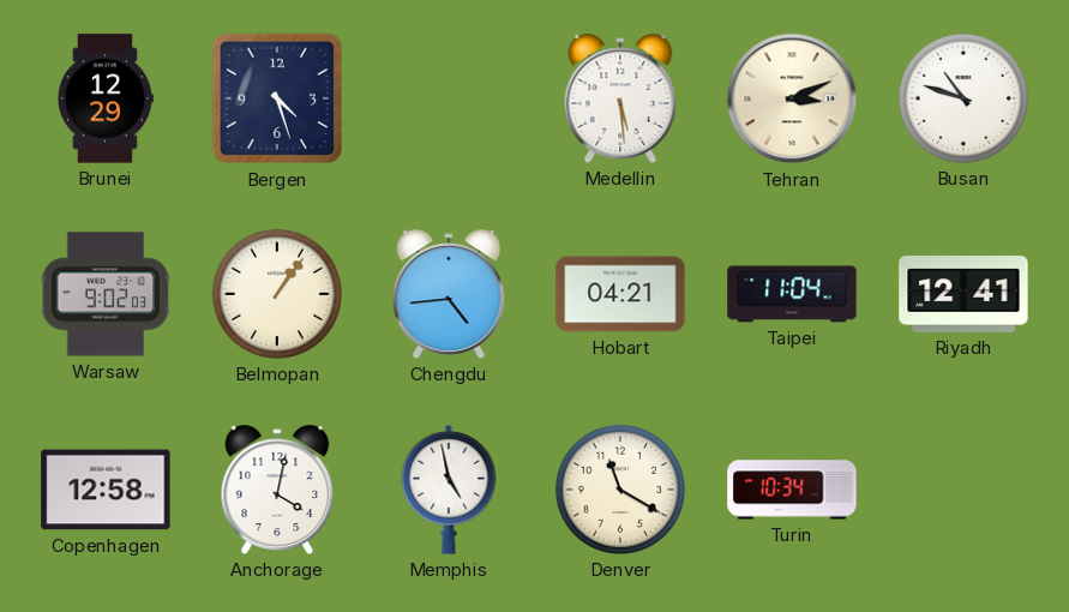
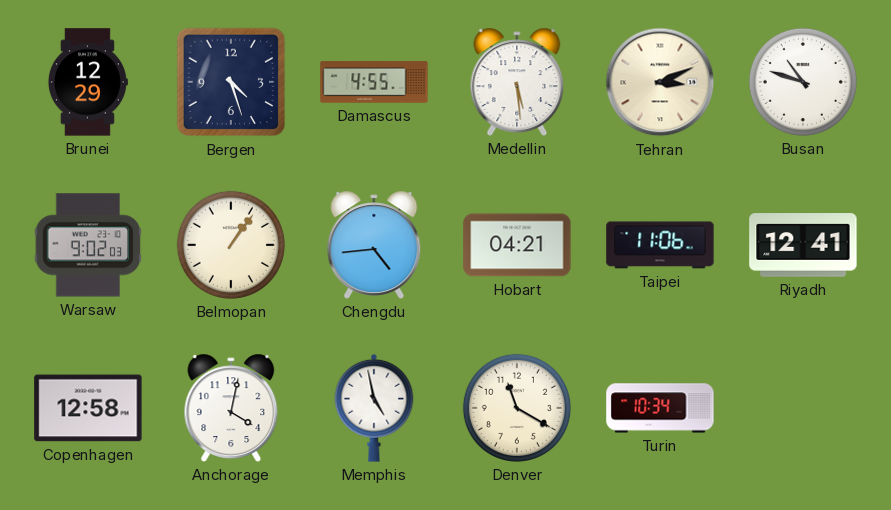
Damascus: none -> 4:55 (374, 82)
Taipei: 11:04 -> 11:06 (660, 245)
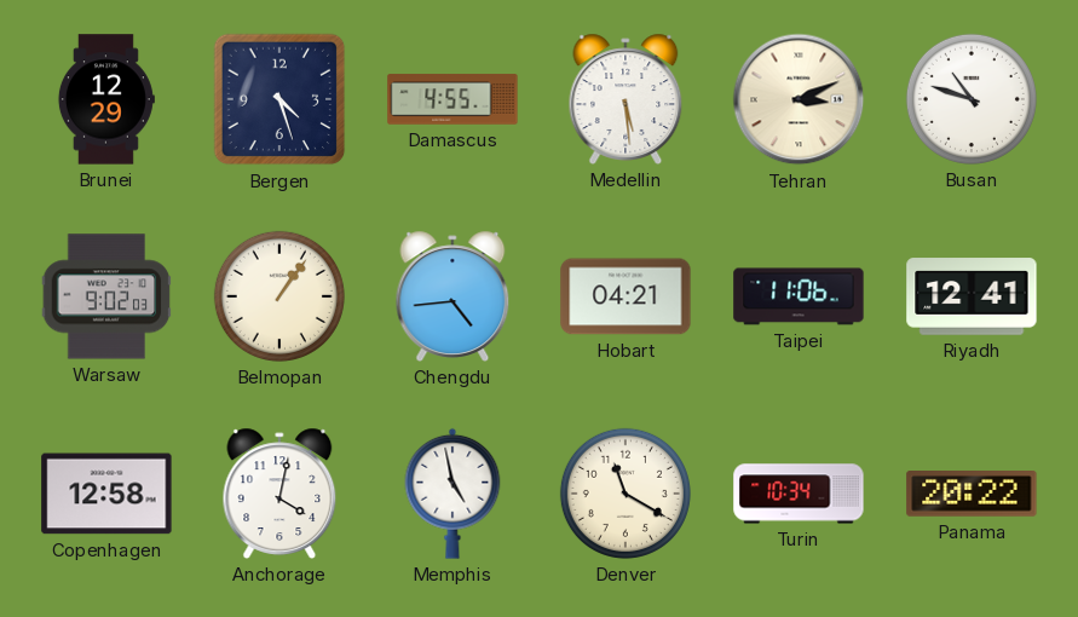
Panama: none -> 20:22 (972, 495)
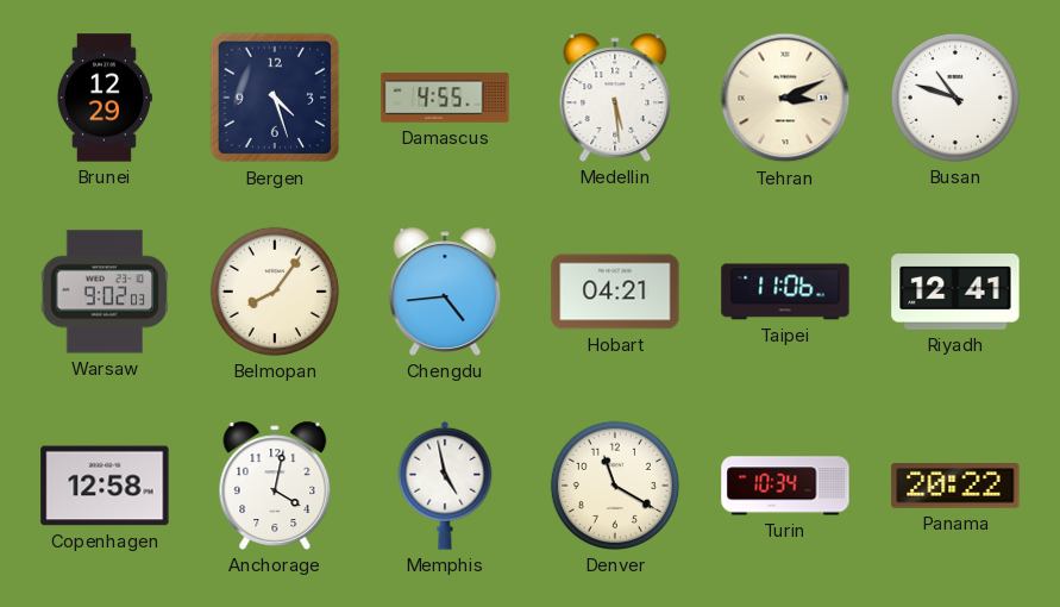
Belmopan: 1:06 -> 8:06 (275, 292)
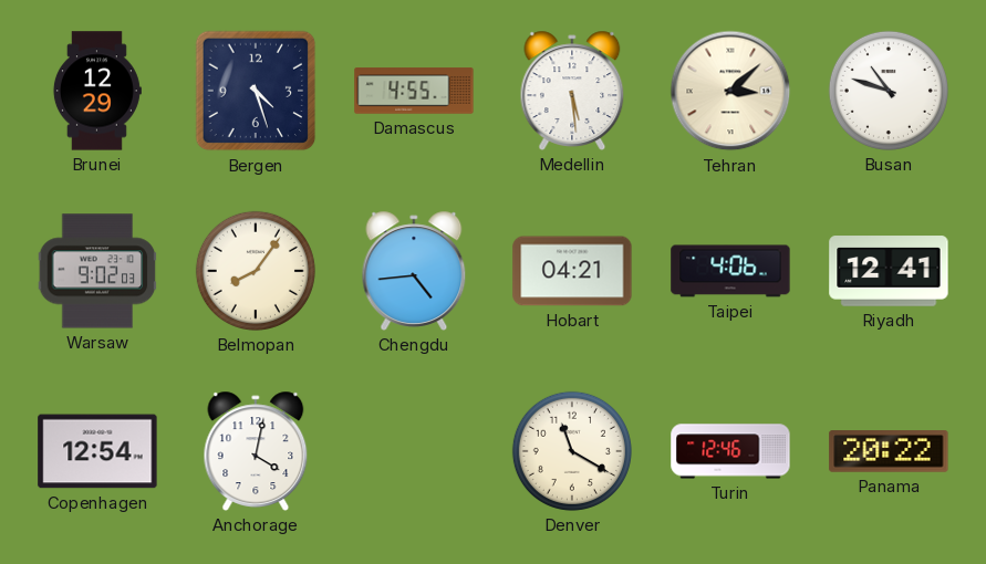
Tehran: 3:11 -> 3:08 (730, 91)
Taipei: 11:06 -> 4:06 (730, 271)
Copenhagen: 12:58 -> 12:54 (97, 451)
Memphis: 4:58 -> none (445, 486)
Turin: 10:34 -> 12:46 (730, 451)
